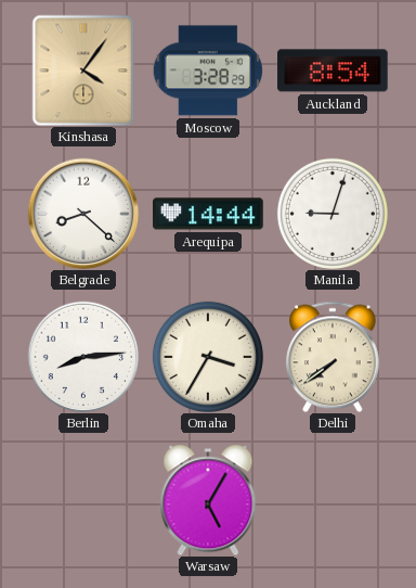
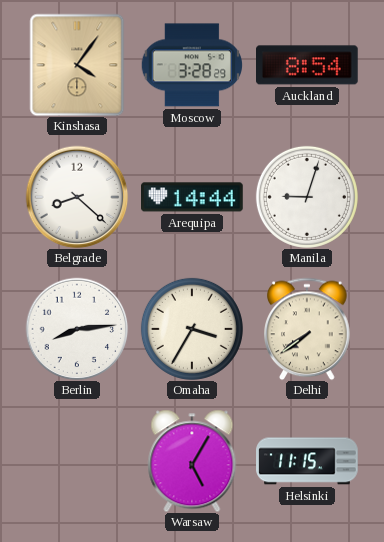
Helsinki: none -> 11:15 (307, 461)
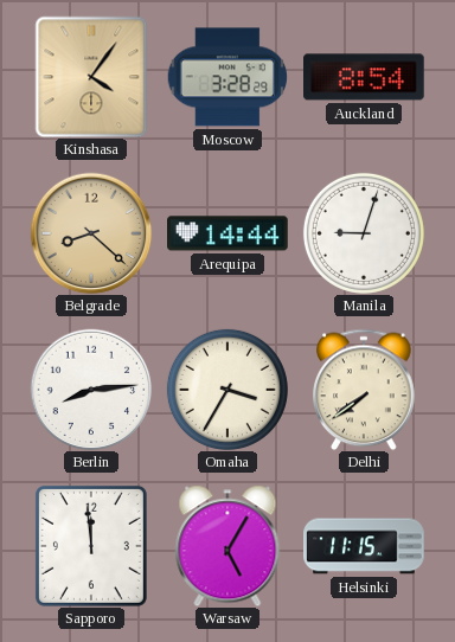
Belgrade dial: white -> champagne (91, 233)
Sapporo: none -> 11:59 (91, 546)
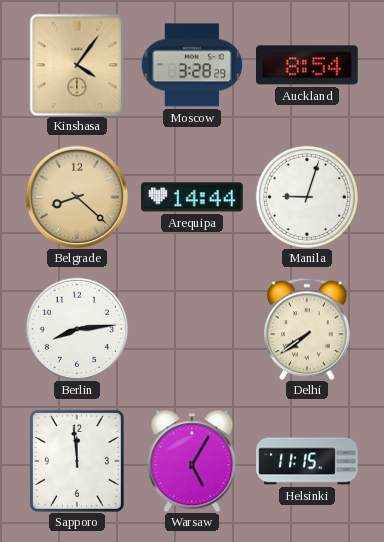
Omaha: 3:35 -> none (227, 390)
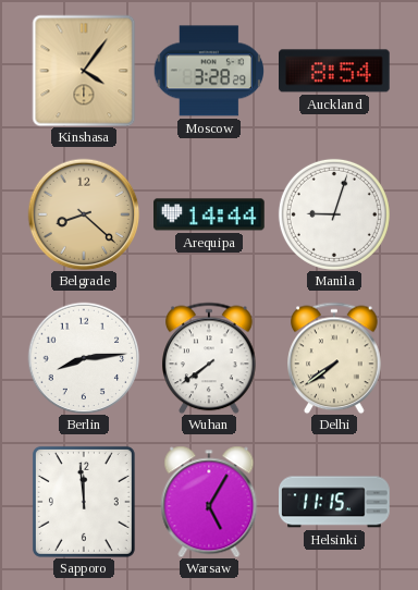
Wuhan: none -> 7:39 (209, 358)
